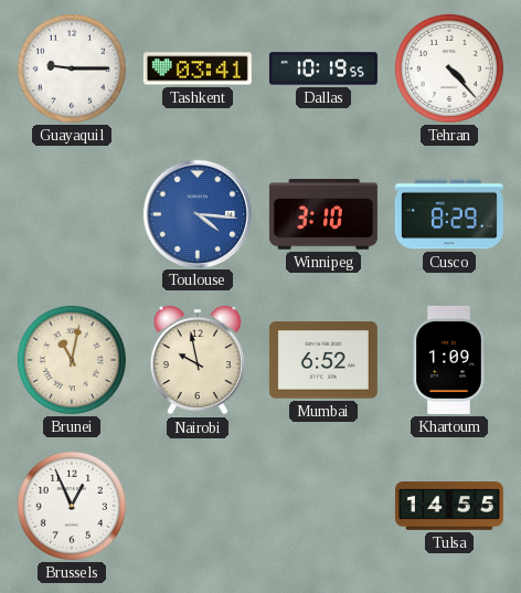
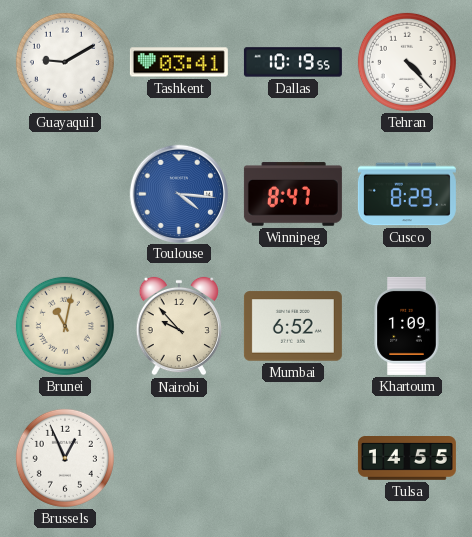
Guayaquil: 9:15 -> 9:10 (65, 62)
Winnipeg: 3:10 -> 8:47 (293, 194)
Nairobi: 9:58 -> 9:53 (179, 326)
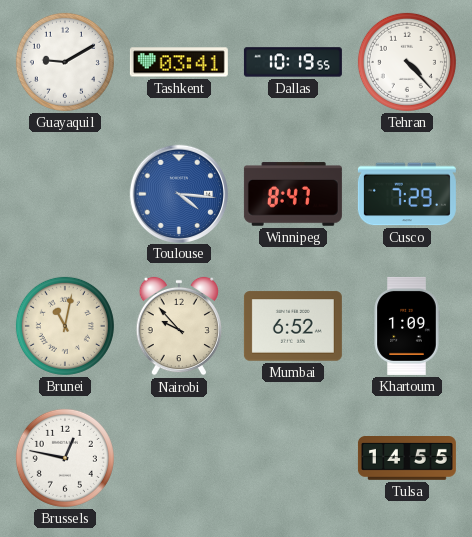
Cusco: 8:29 -> 7:29 (407, 194)
Brussels: 12:56 -> 12:47 (65, 458)
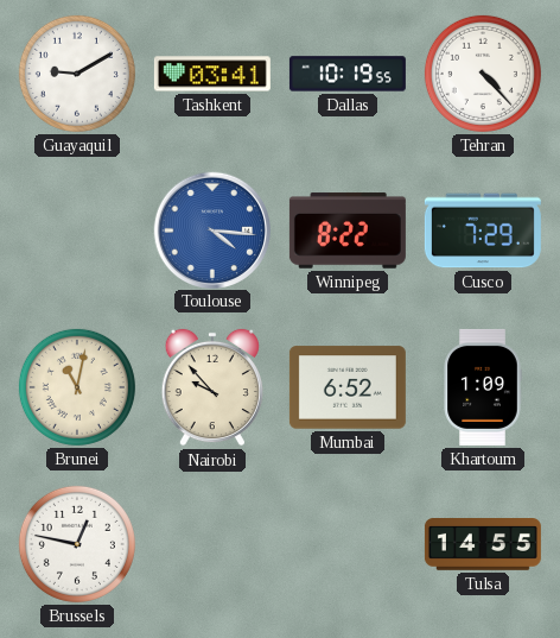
Winnipeg: 8:47 -> 8:22 (348, 230)
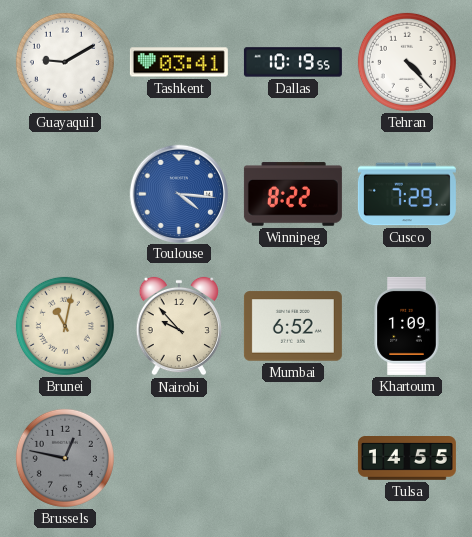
Brussels dial: white -> grey (65, 458)
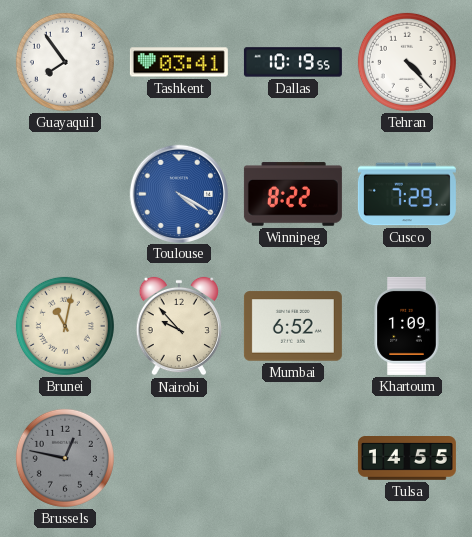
Guayaquil: 9:10 -> 7:54 (65, 62)
Toulouse: 4:16 -> 4:20 (178, 193)
